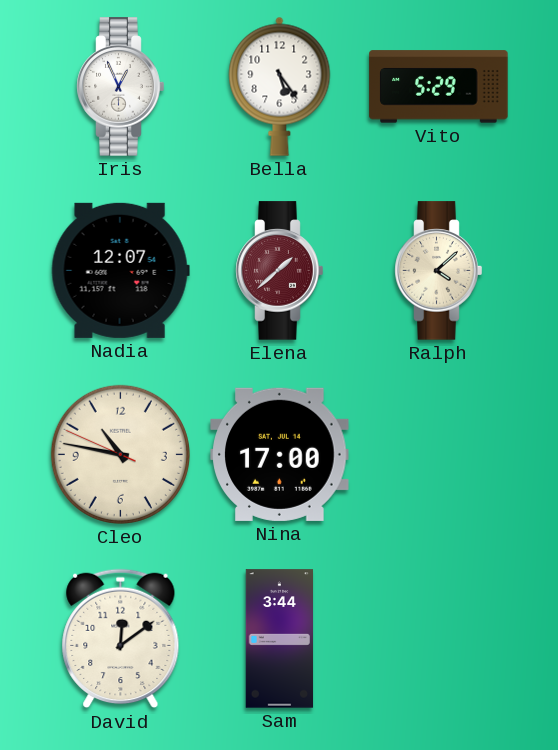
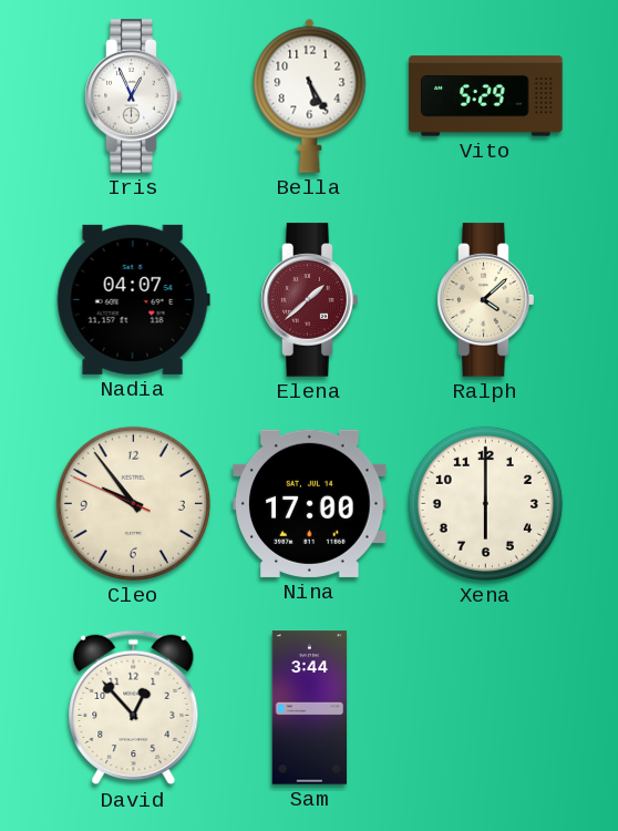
Bella: 5:24 -> 5:25 (310, 95)
Nadia: 12:07 -> 04:07 (133, 299)
Cleo: 10:46 -> 9:53 (133, 503)
Xena: none -> 6:00 (485, 503)
David: 12:09 -> 12:53 (134, 708)
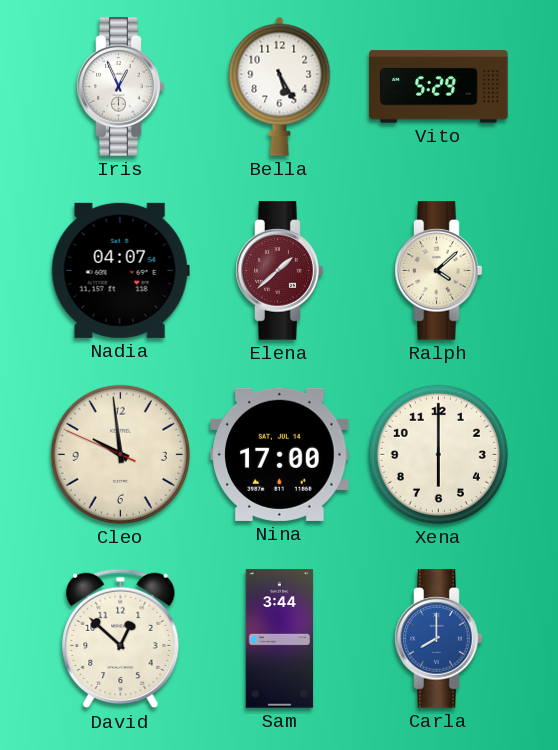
Cleo: 9:53 -> 9:58 (120, 454)
David: 12:53 -> 12:52 (121, 639)
Carla: none -> 8:00 (439, 639)
